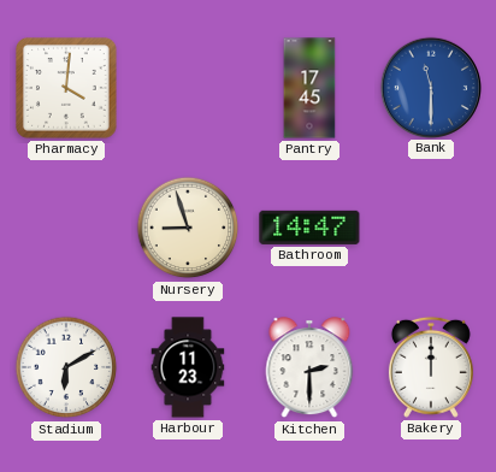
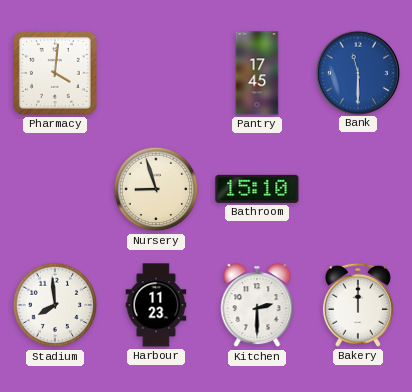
Bathroom: 14:47 -> 15:10 (257, 189)
Stadium: 6:10 -> 7:59 (55, 305)
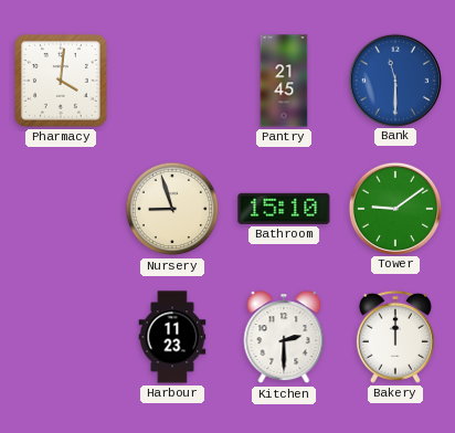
Pantry: 17:45 -> 21:45 (284, 81)
Tower: none -> 9:09 (394, 208)
Stadium: 7:59 -> none (55, 305)
